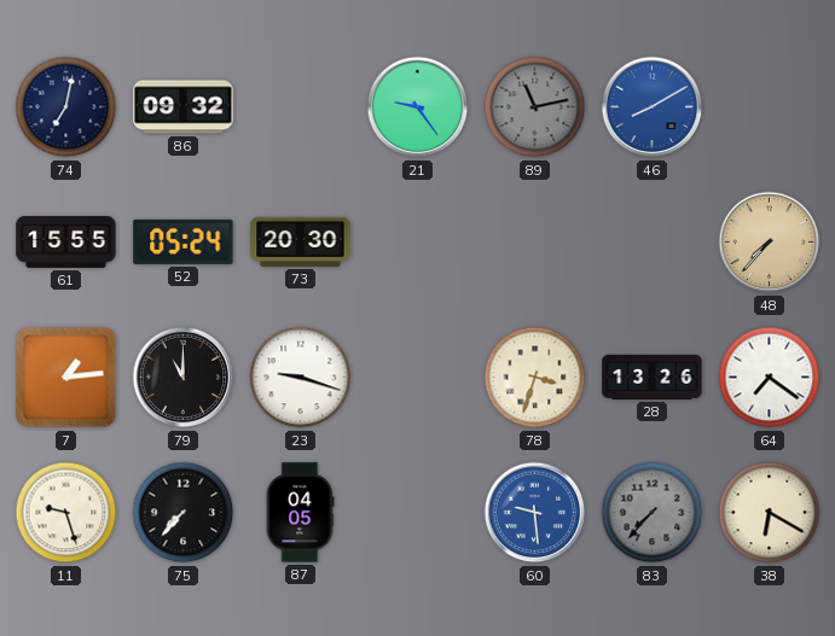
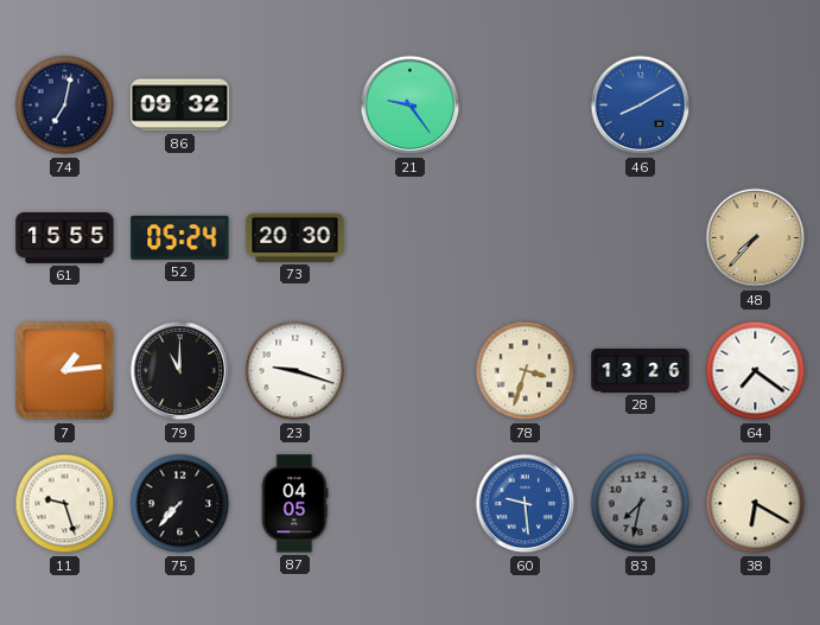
89: 11:13 -> none (535, 107)
83: 7:37 -> 7:32 (641, 504)
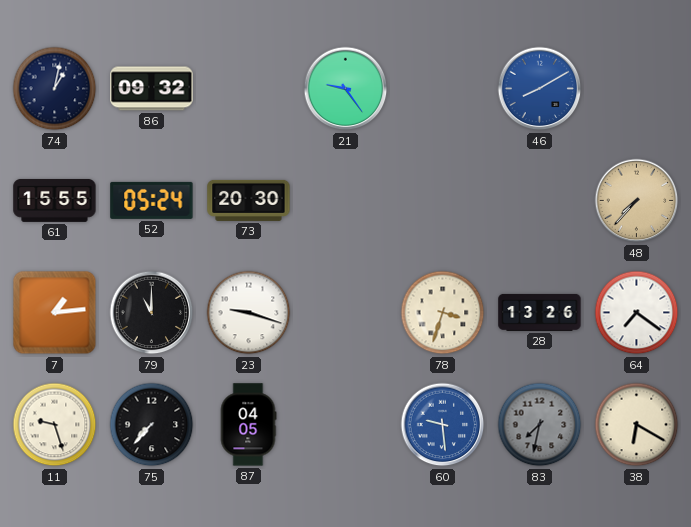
74: 7:02 -> 1:02 (55, 89)
